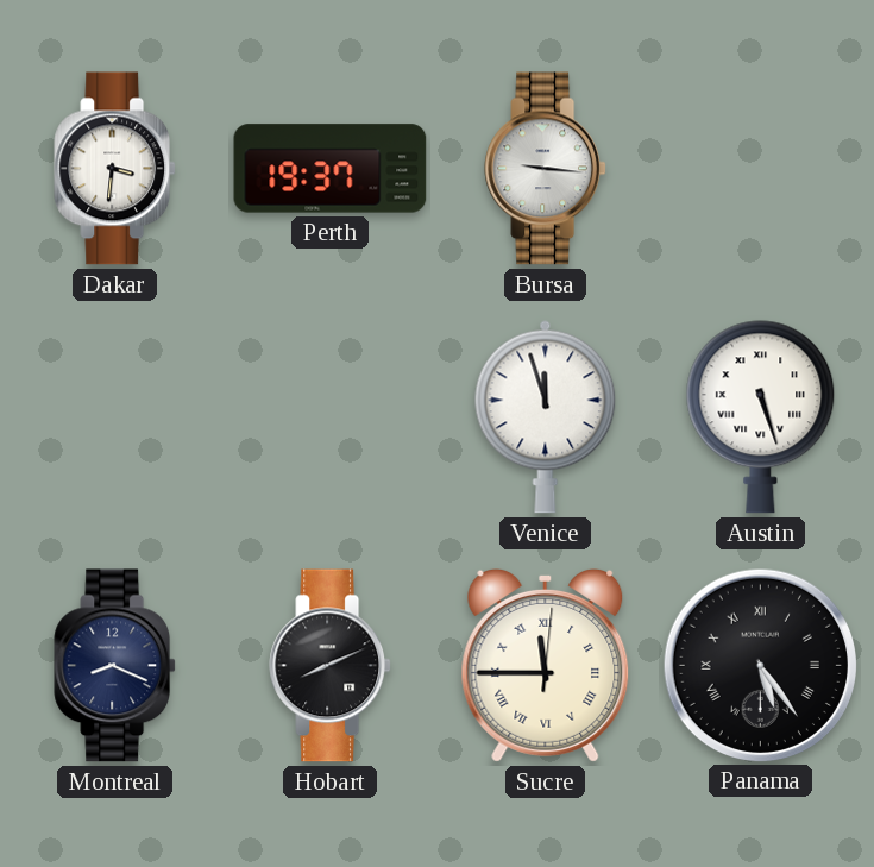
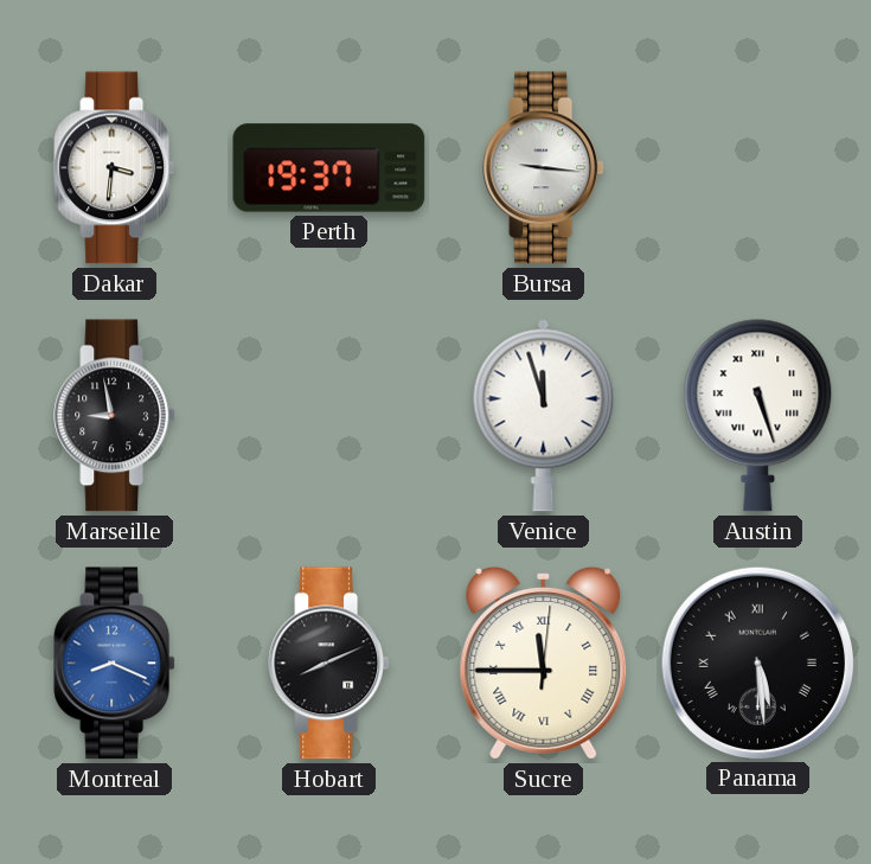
Marseille: none -> 8:58 (115, 416)
Montreal dial: navy -> blue (115, 664)
Panama: 5:24 -> 5:29 (757, 663)
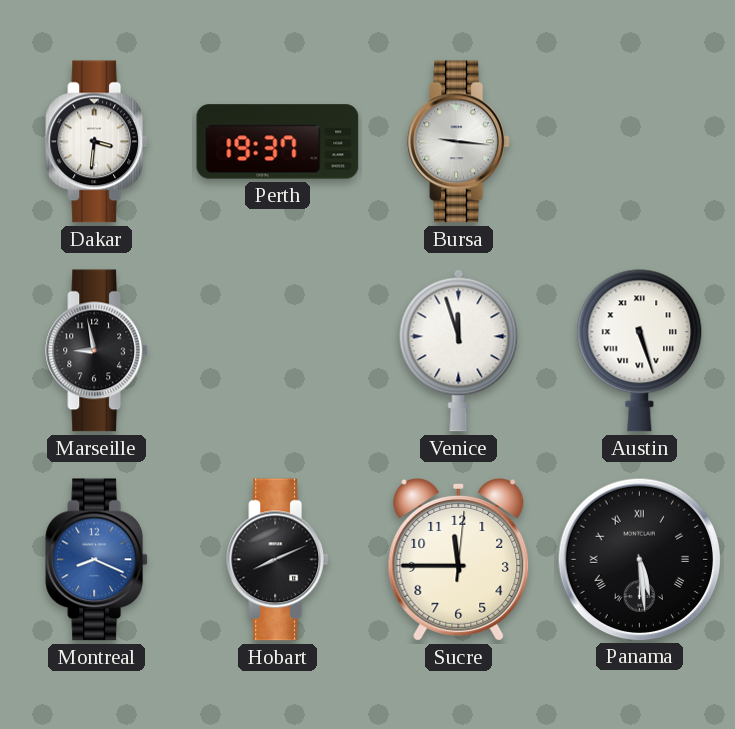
Sucre numerals: Roman -> Arabic (459, 559)
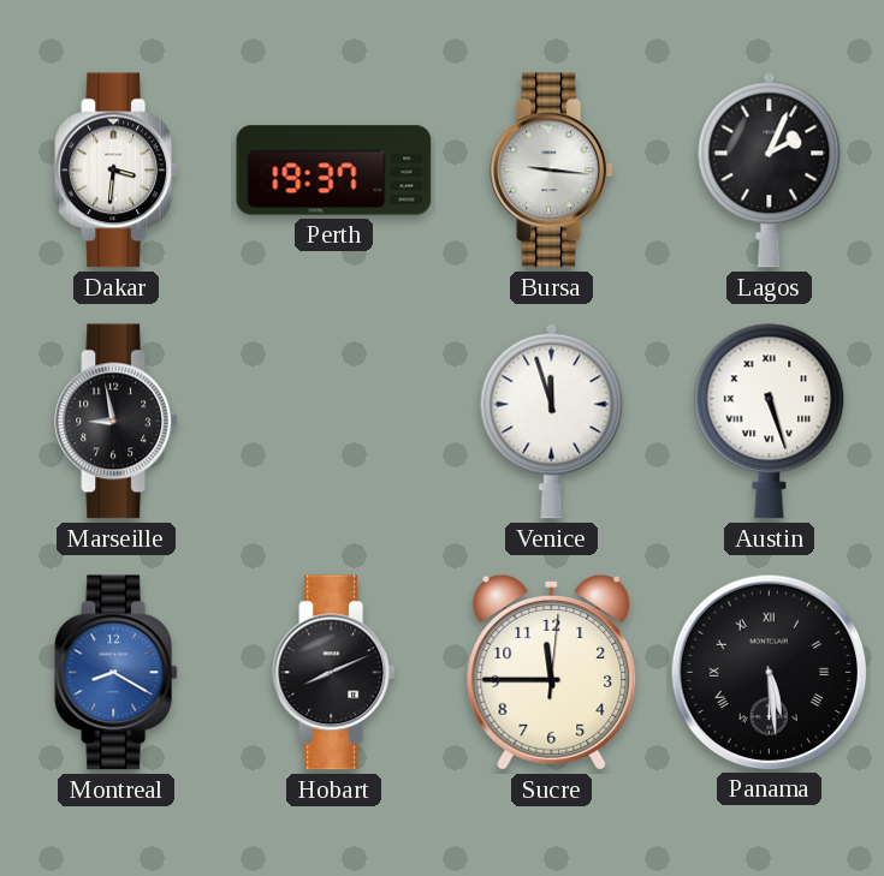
Lagos: none -> 2:04 (770, 169)
Montreal: 8:19 -> 8:20 (117, 673)
